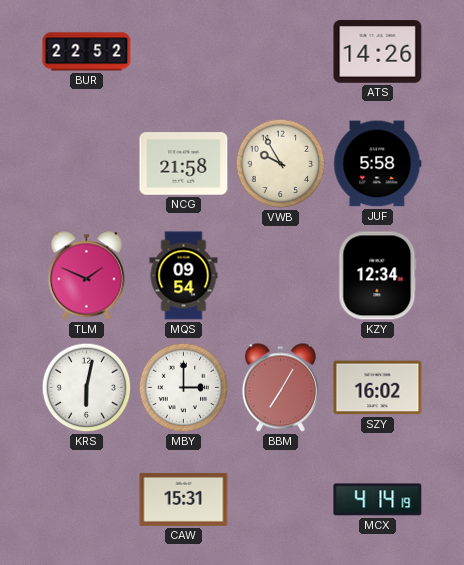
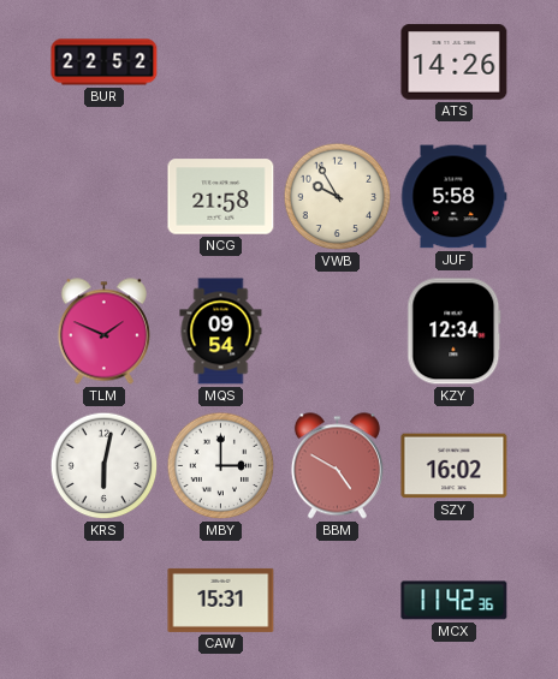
BBM: 7:05 -> 4:50 (337, 466)
MCX: 4:14 -> 11:42 (455, 601)
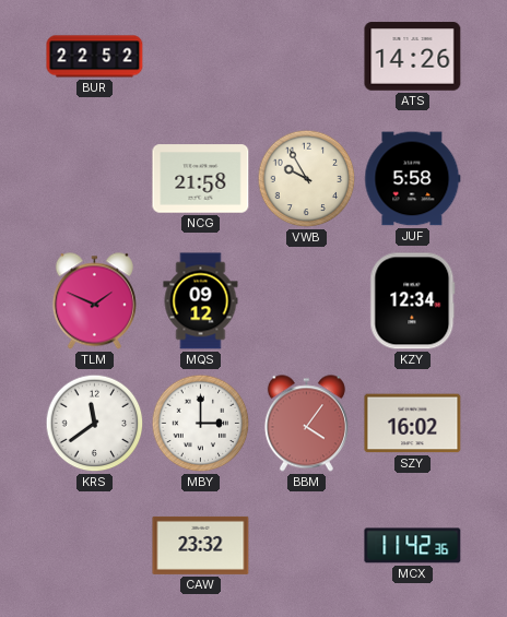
MQS: 09:54 -> 09:12 (201, 301)
KRS: 6:02 -> 11:39 (95, 424)
BBM: 4:50 -> 4:06 (306, 424)
CAW: 15:31 -> 23:32 (201, 545)
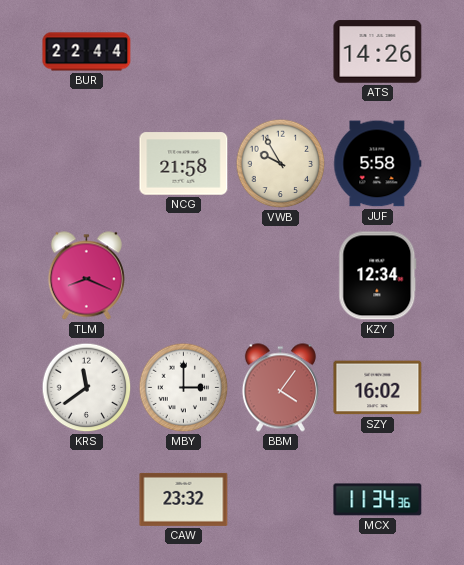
BUR: 22:52 -> 22:44 (87, 52)
TLM: 1:49 -> 8:19 (86, 276)
MQS: 09:12 -> none (201, 301)
MCX: 11:42 -> 11:34 (378, 500)
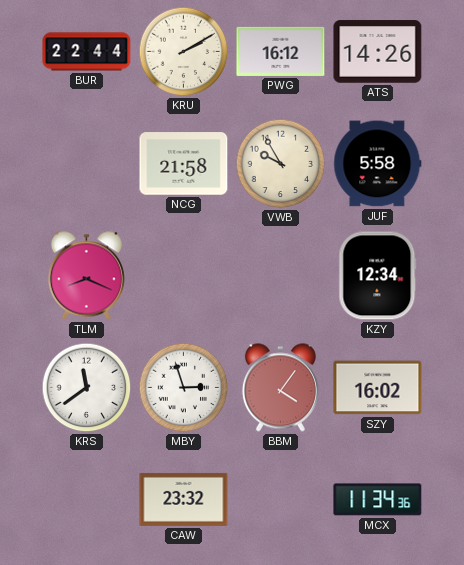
KRU: none -> 2:10 (184, 52)
PWG: none -> 16:12 (281, 51)
MBY: 3:00 -> 2:57 (184, 388)
